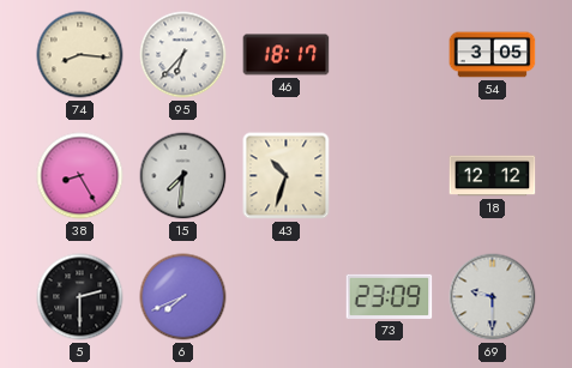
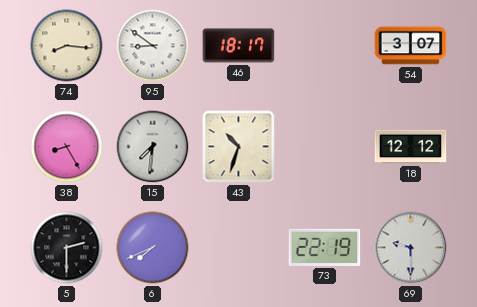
95: 6:37 -> 8:51 (153, 46)
54: 3:05 -> 3:07 (411, 46)
73: 23:09 -> 22:19 (325, 247)
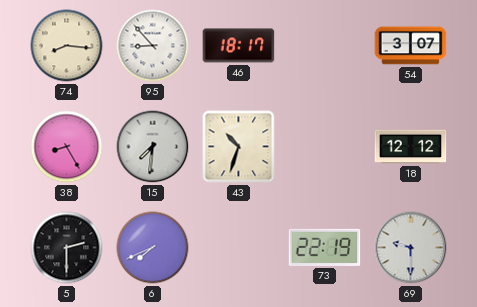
95: 8:51 -> 8:53 (153, 46)
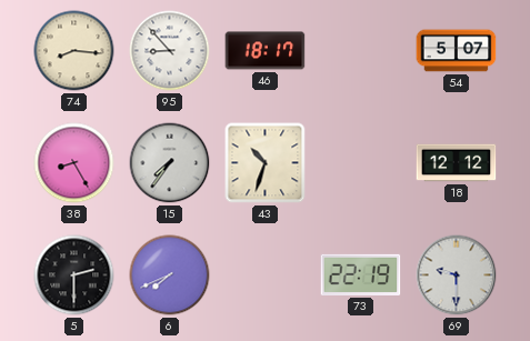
54: 3:07 -> 5:07 (457, 51)
15: 7:31 -> 7:36 (170, 163)
